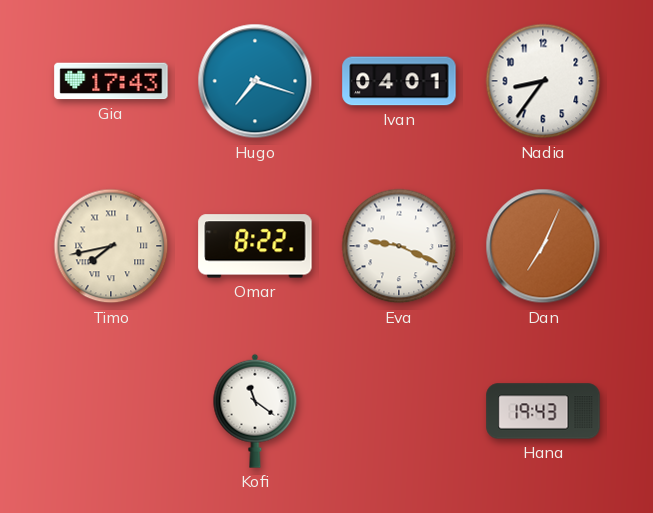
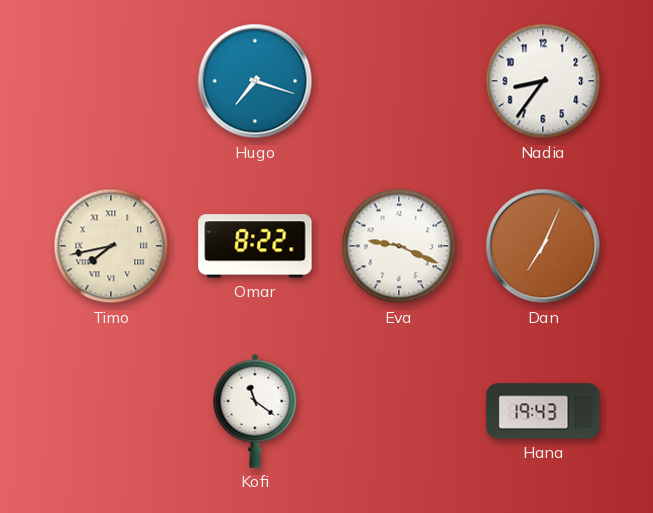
Gia: 17:43 -> none (111, 81)
Ivan: 04:01 -> none (399, 81)
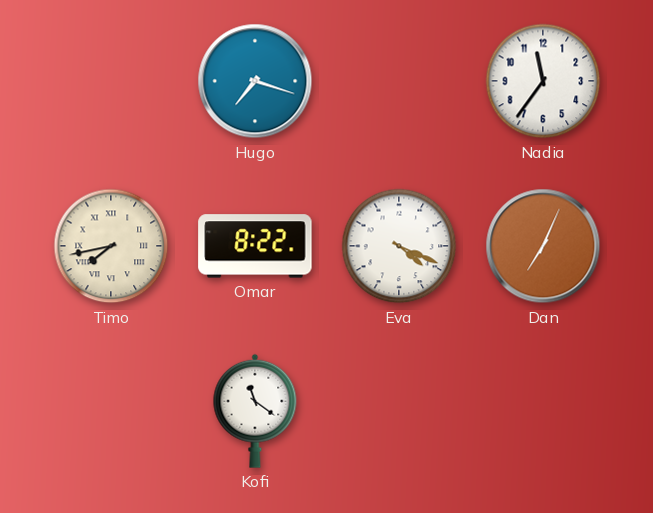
Nadia: 8:36 -> 11:36 (543, 81)
Eva: 9:19 -> 4:19 (399, 246)
Hana: 19:43 -> none (543, 411)
